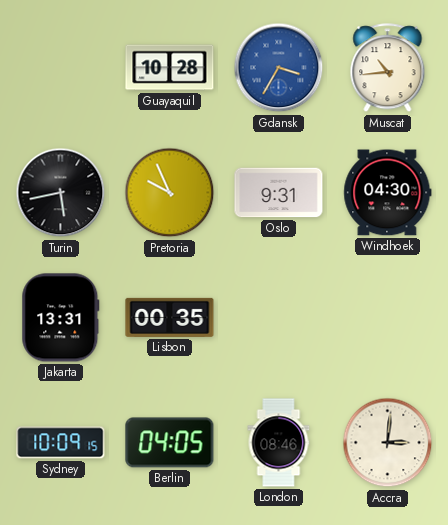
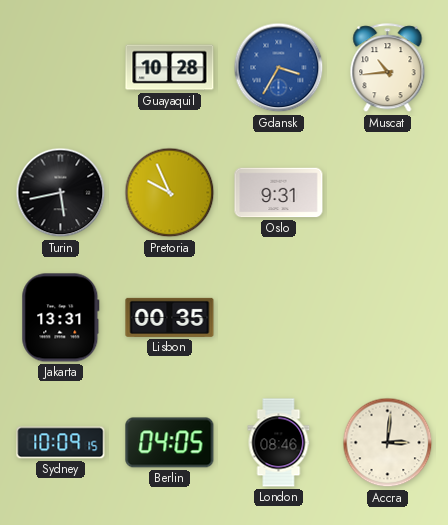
Windhoek: 04:30 -> none (388, 193)
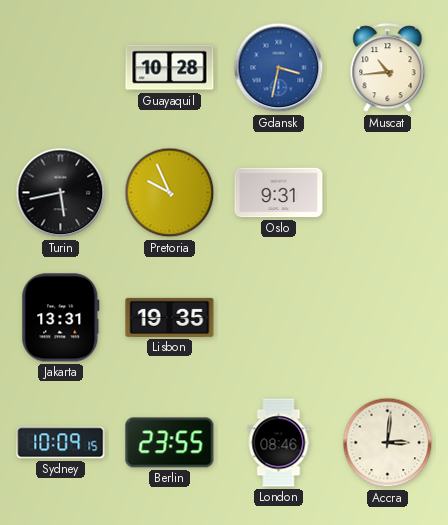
Gdansk: 3:35 -> 3:32 (279, 68)
Lisbon: 00:35 -> 19:35 (170, 317)
Berlin: 04:05 -> 23:55 (170, 443)
